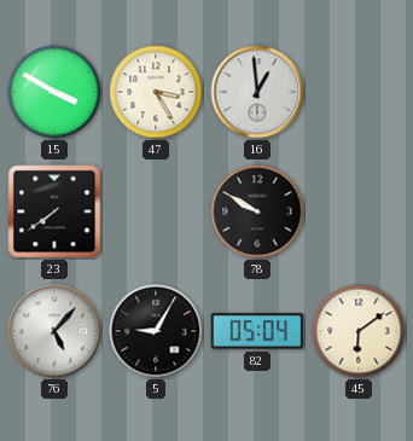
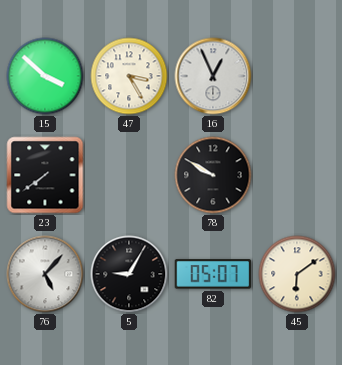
15: 3:50 -> 3:52 (45, 76)
16: 12:59 -> 12:56 (213, 76)
82: 05:04 -> 05:07 (213, 274)
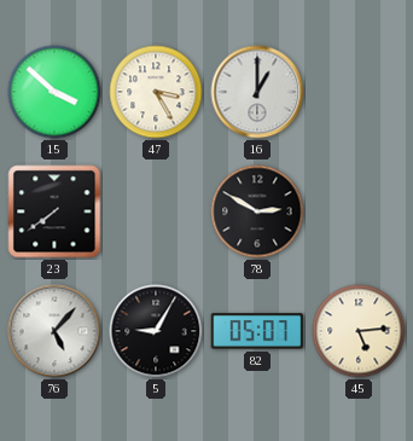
16: 12:56 -> 1:00 (257, 92)
78: 9:50 -> 2:50 (257, 211)
45: 6:09 -> 5:14 (359, 331)
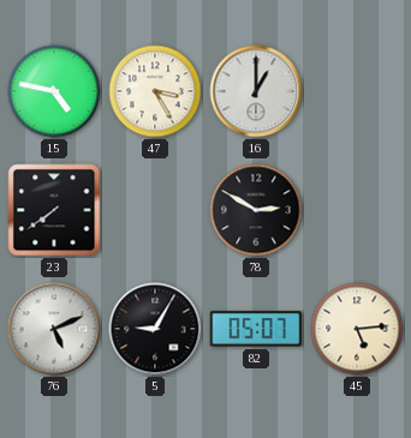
15: 3:52 -> 4:47 (54, 91)
76: 5:07 -> 5:11 (54, 329)
